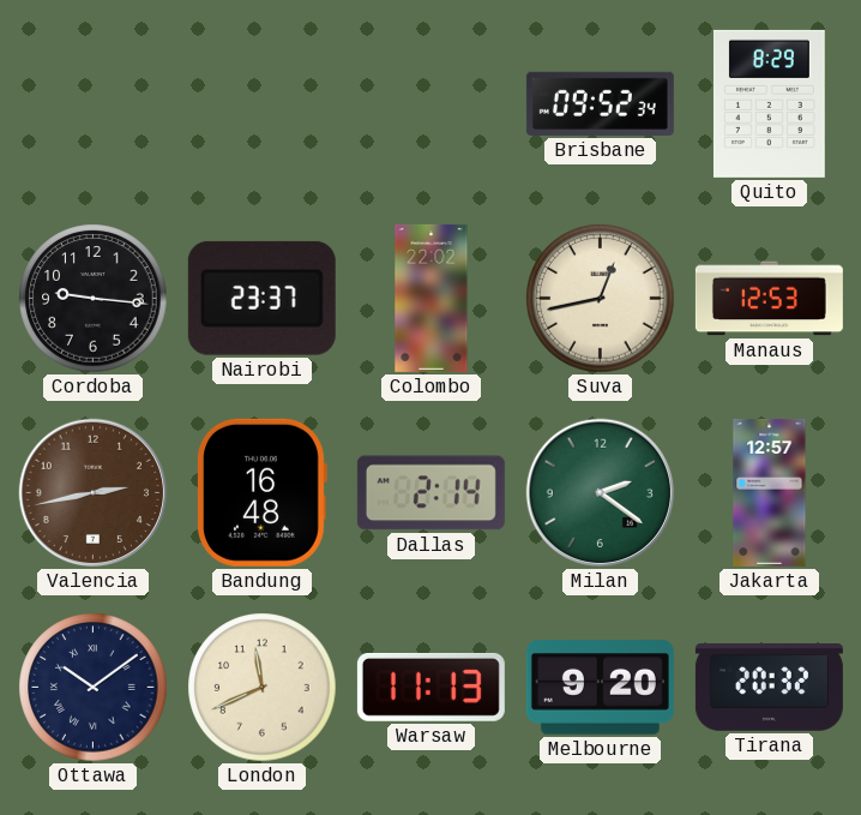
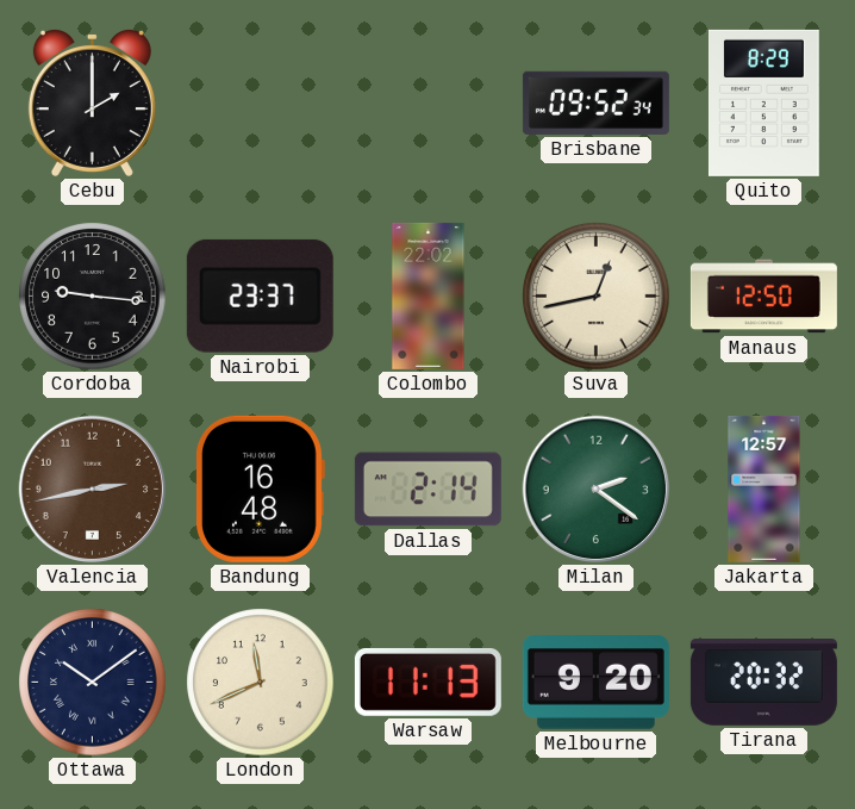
Cebu: none -> 2:00 (92, 102)
Manaus: 12:53 -> 12:50 (763, 297)
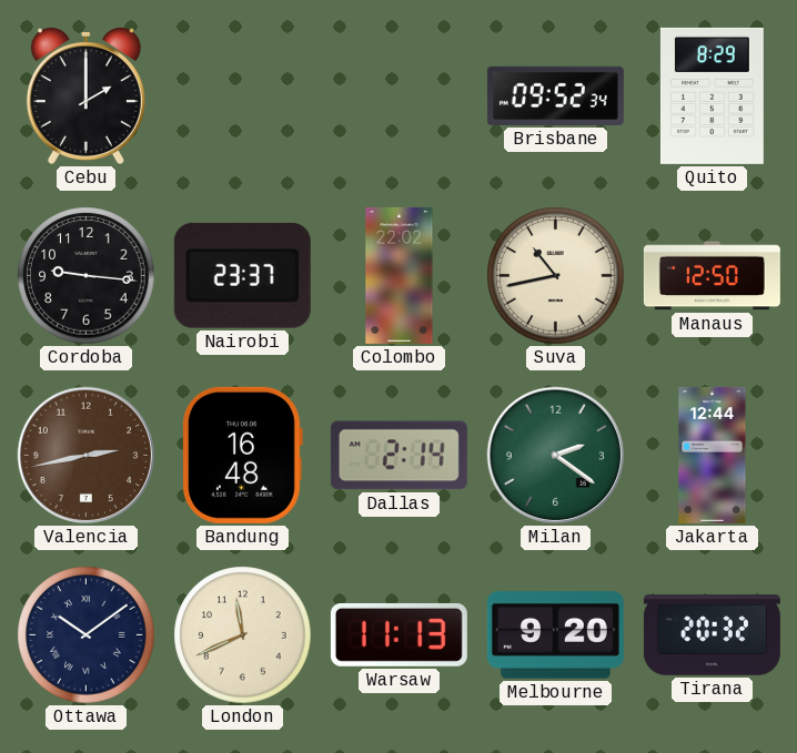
Suva: 12:43 -> 10:43 (556, 276)
Jakarta: 12:57 -> 12:44 (713, 455)
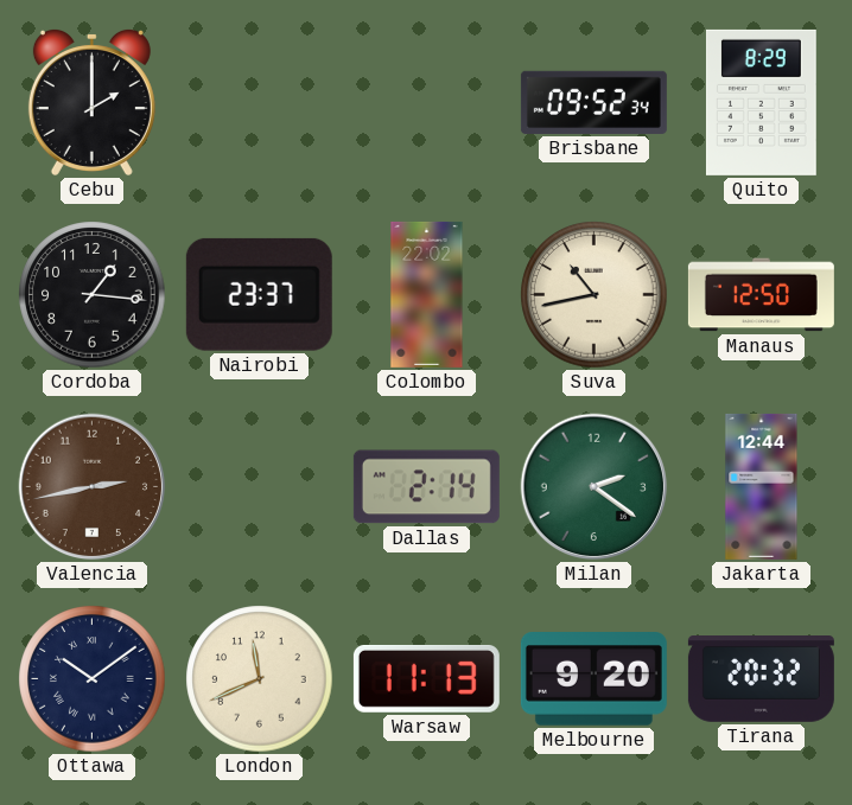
Cordoba: 9:16 -> 1:16 (93, 295)
Bandung: 16:48 -> none (243, 455)
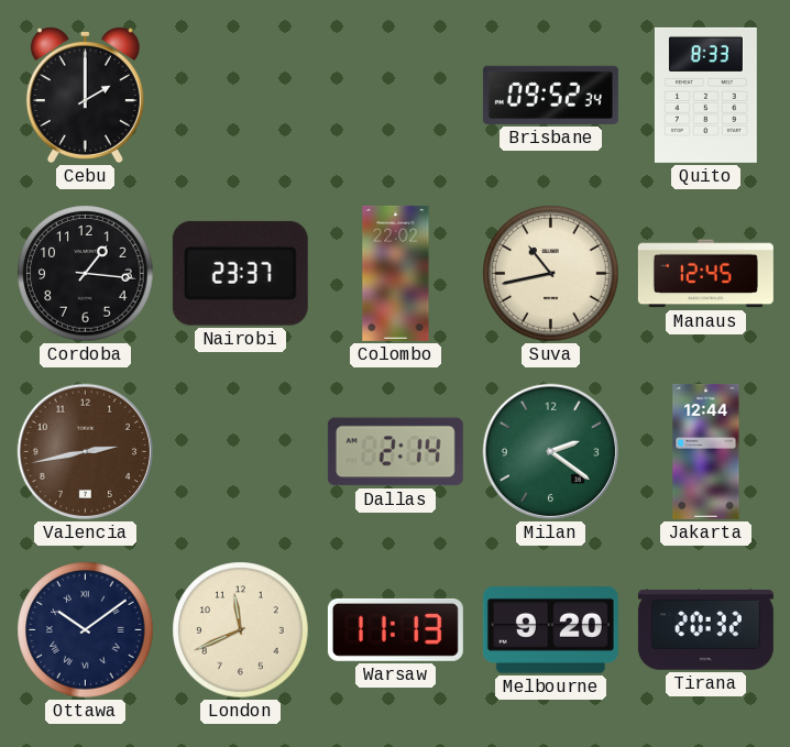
Quito: 8:29 -> 8:33 (705, 95)
Manaus: 12:50 -> 12:45 (705, 274)
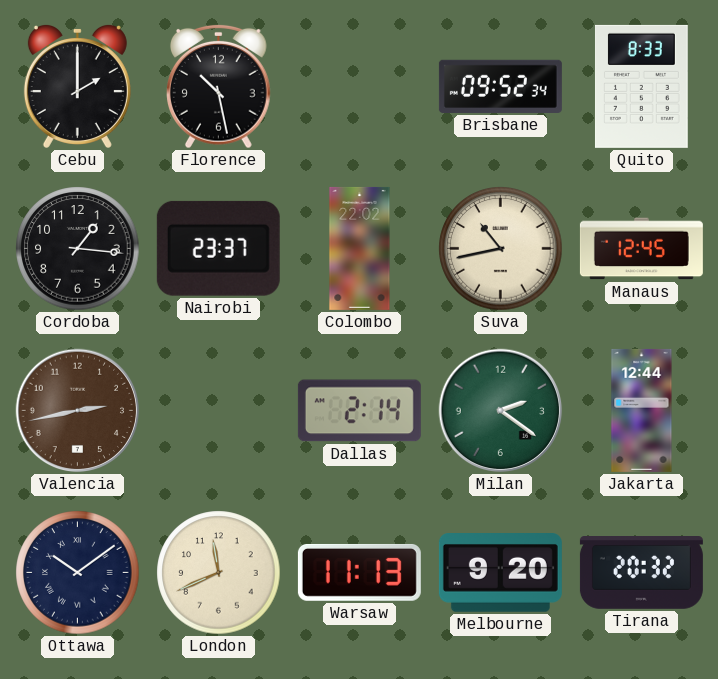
Florence: none -> 10:28 (219, 86)
